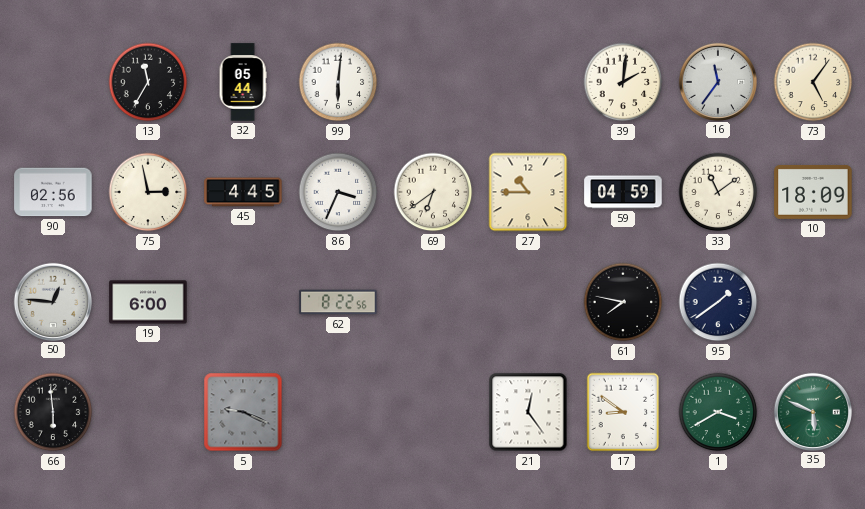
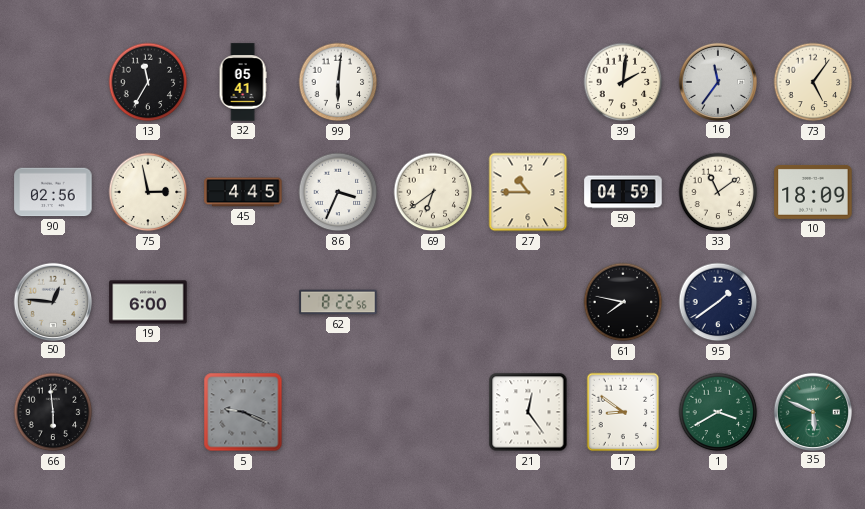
32: 05:44 -> 05:41 (243, 82)
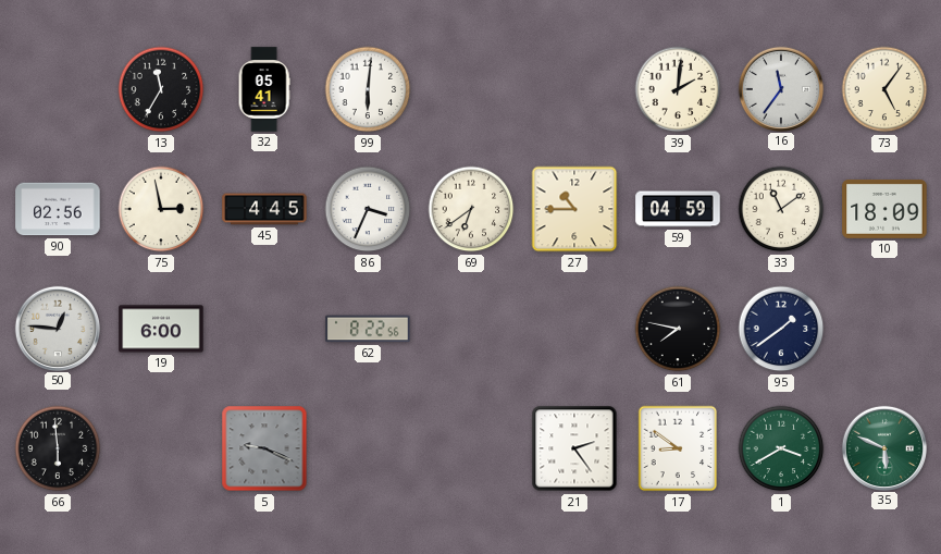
21: 12:24 -> 2:24 (574, 448)
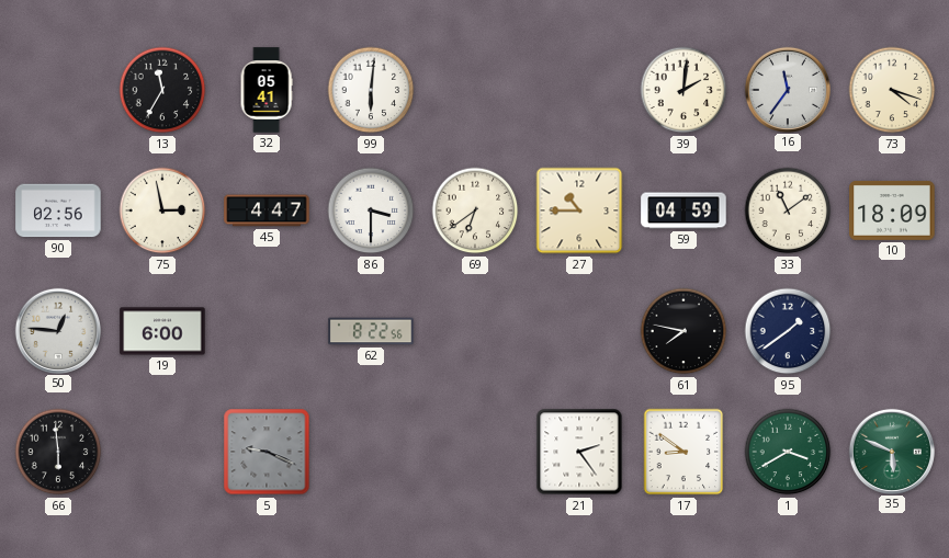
73: 5:06 -> 4:18 (892, 90)
45: 4:45 -> 4:47 (267, 210)
86: 3:34 -> 3:30 (371, 210)
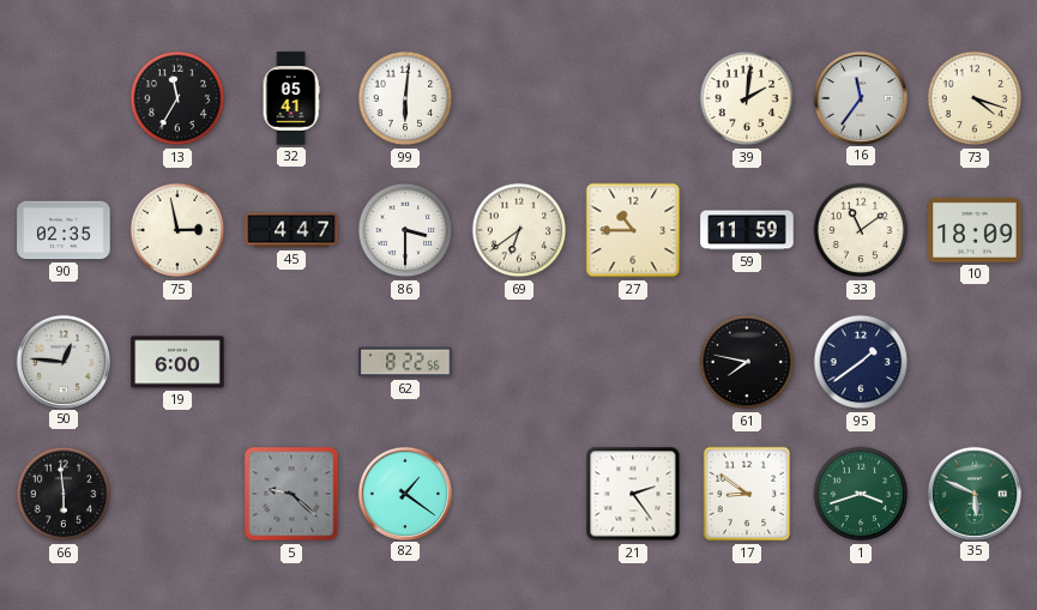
90: 02:56 -> 02:35 (64, 230)
59: 04:59 -> 11:59 (747, 230)
5: 9:19 -> 9:22 (291, 494)
82: none -> 1:21 (404, 493)
1: 3:40 -> 3:42 (861, 494)
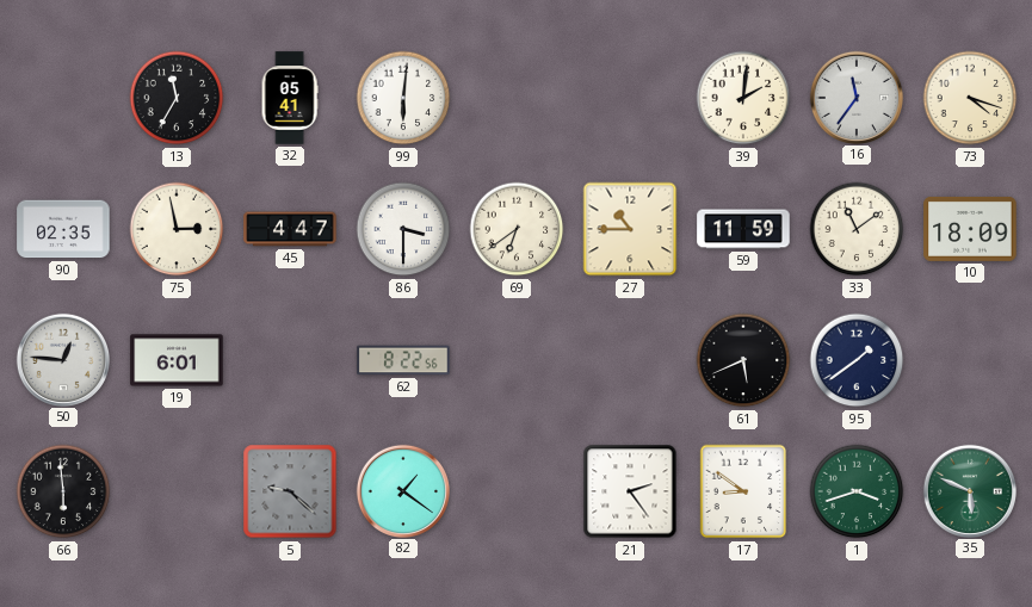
19: 6:00 -> 6:01 (177, 360)
61: 7:47 -> 5:41 (743, 360)
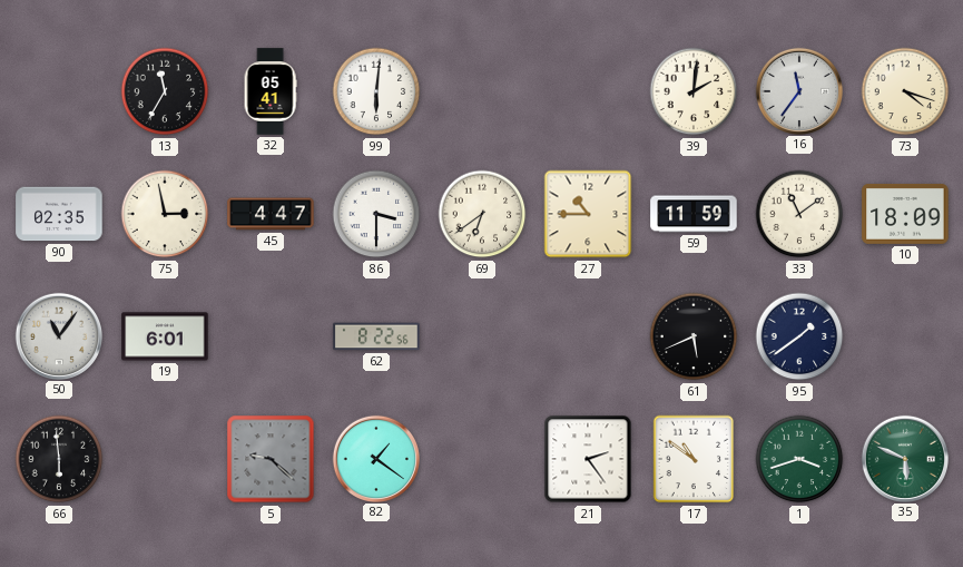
50: 12:46 -> 11:06 (58, 335)
17: 8:51 -> 10:51 (694, 459)
